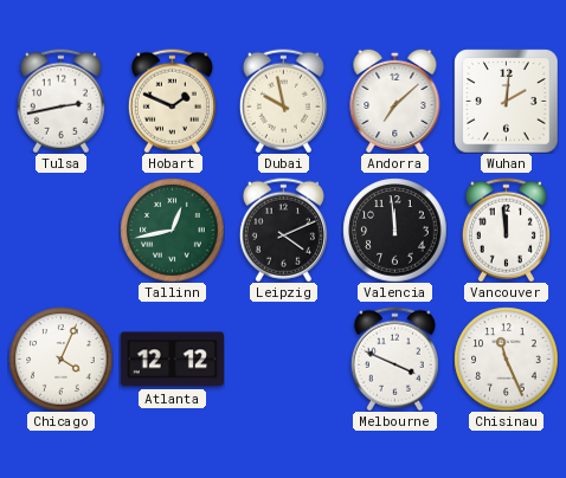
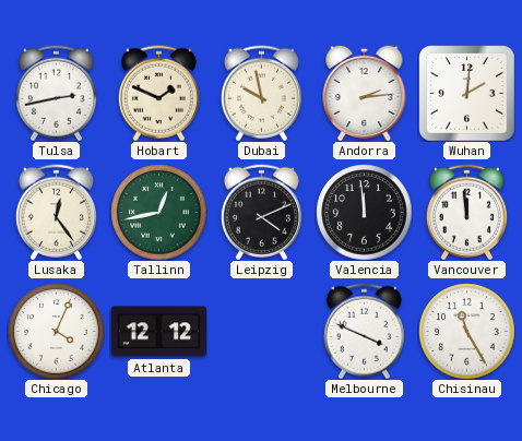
Andorra: 7:08 -> 2:14 (365, 93)
Lusaka: none -> 12:24 (56, 212)
Chisinau: 11:26 -> 11:25 (466, 331)
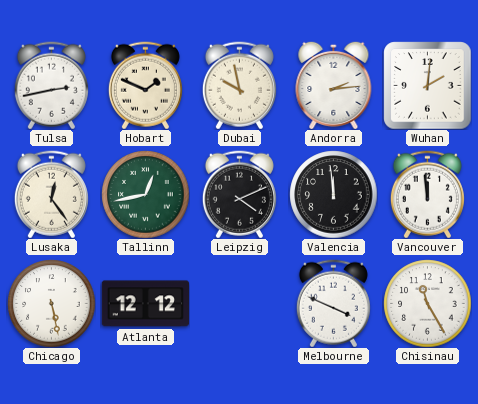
Chicago: 4:04 -> 5:28 (51, 303)
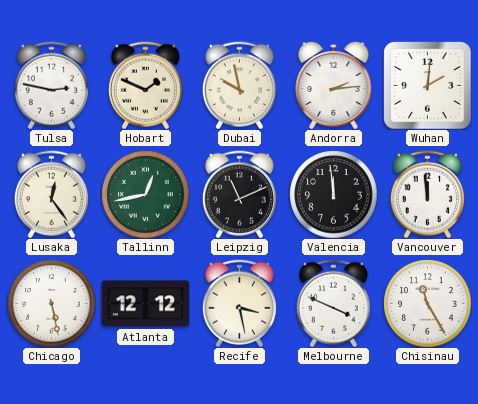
Tulsa: 2:43 -> 2:47 (51, 85)
Leipzig: 4:11 -> 11:11 (239, 194)
Recife: none -> 3:28 (239, 303)
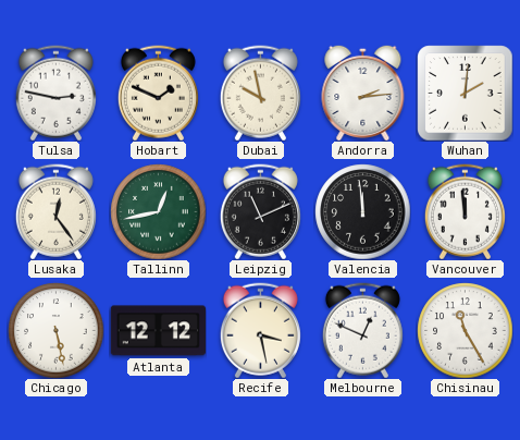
Melbourne: 3:49 -> 12:49 (362, 330)
